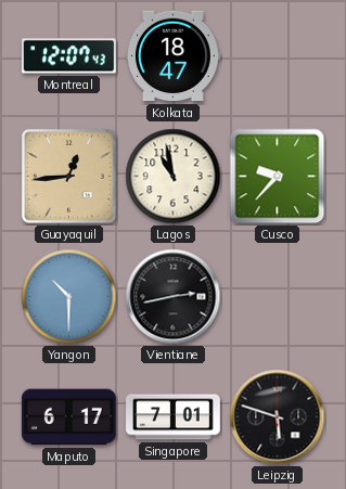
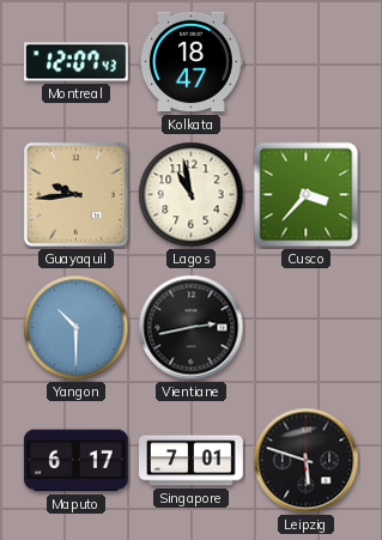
Guayaquil: 12:44 -> 9:44 (75, 194)
Cusco: 9:37 -> 3:37 (307, 195)
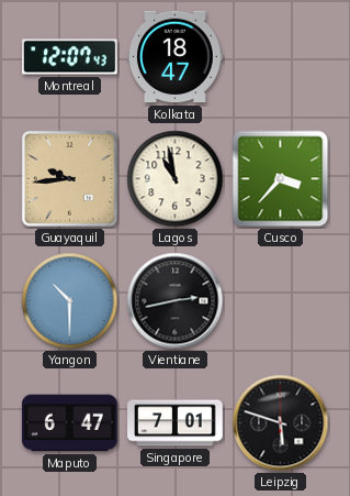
Maputo: 6:17 -> 6:47 (70, 423)
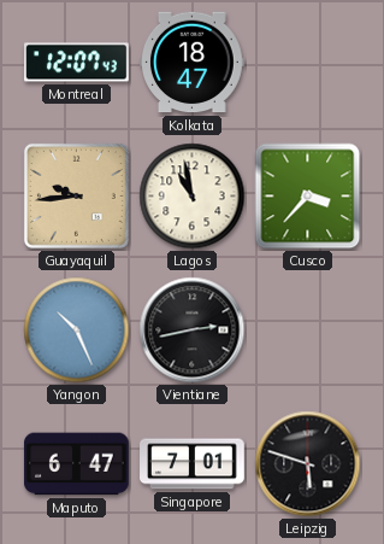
Yangon: 10:30 -> 10:26 (77, 331)
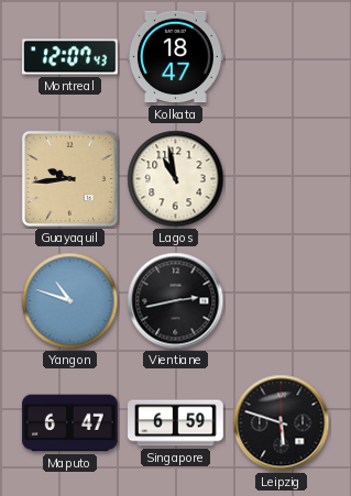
Cusco: 3:37 -> none (308, 197)
Yangon: 10:26 -> 10:48 (70, 301)
Singapore: 7:01 -> 6:59 (176, 423)
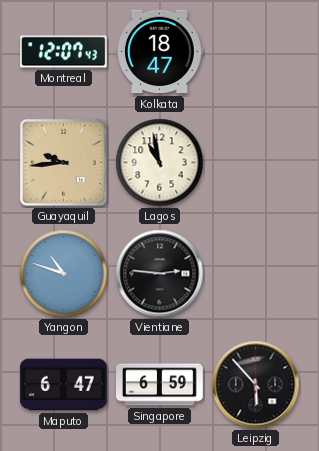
Vientiane: 2:43 -> 2:46 (160, 274)
Leipzig: 5:48 -> 5:53 (256, 385)
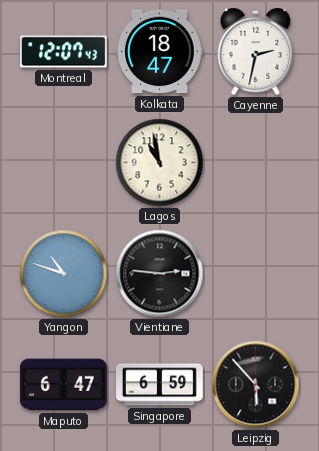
Cayenne: none -> 2:32 (256, 51)
Guayaquil: 9:44 -> none (63, 162)
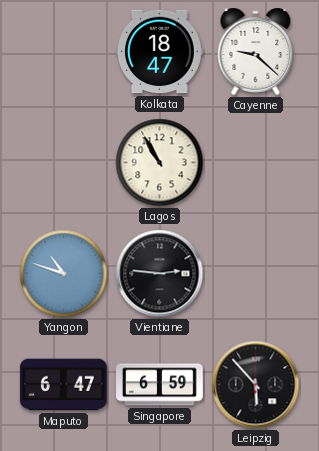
Montreal: 12:07 -> none (64, 52)
Cayenne: 2:32 -> 9:22 (256, 51)
Lagos: 10:58 -> 10:55 (160, 163)
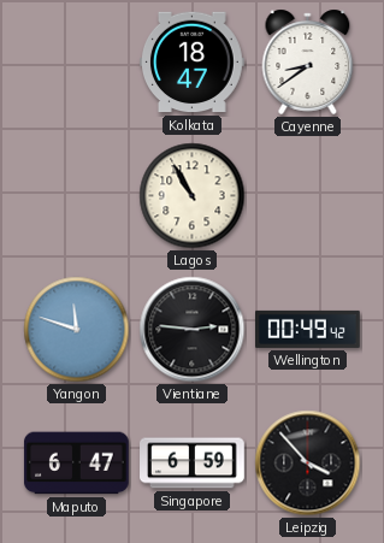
Cayenne: 9:22 -> 8:39 (308, 61)
Yangon: 10:48 -> 11:48 (77, 330)
Wellington: none -> 00:49 (308, 329)
Leipzig: 5:53 -> 3:53 (308, 464)
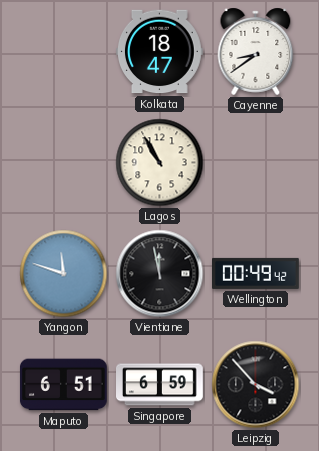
Vientiane: 2:46 -> 11:58 (160, 274)
Maputo: 6:47 -> 6:51 (64, 385)
